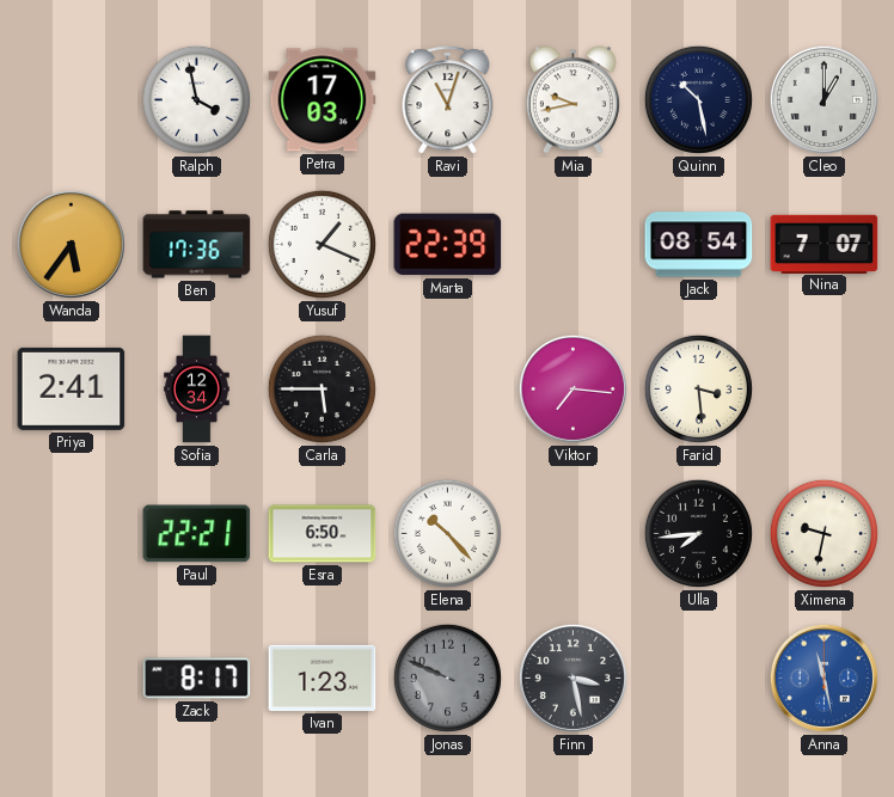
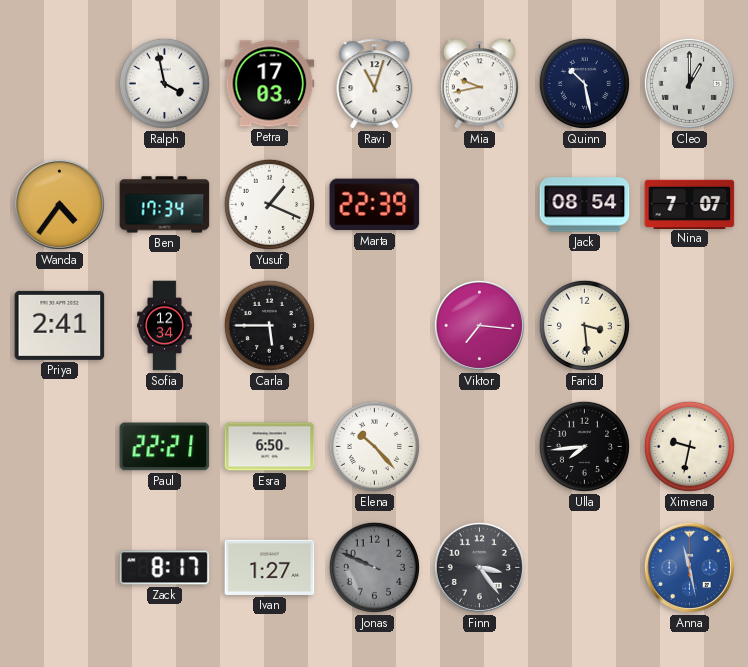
Wanda: 5:36 -> 4:36 (59, 204)
Ben: 17:36 -> 17:34 (165, 205)
Ivan: 1:23 -> 1:27 (270, 567)
Finn: 3:28 -> 3:24 (479, 567)
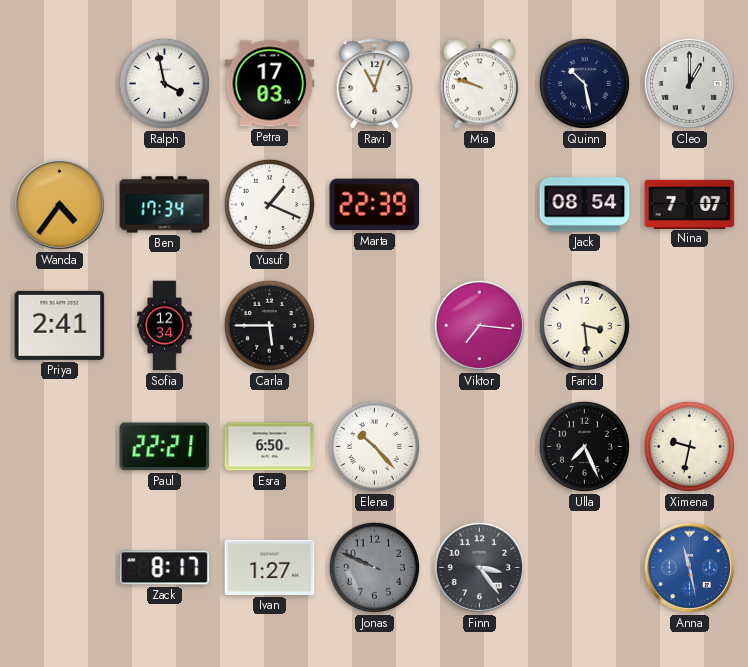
Mia: 9:43 -> 9:48 (479, 84)
Ulla: 7:44 -> 7:26 (584, 446)
